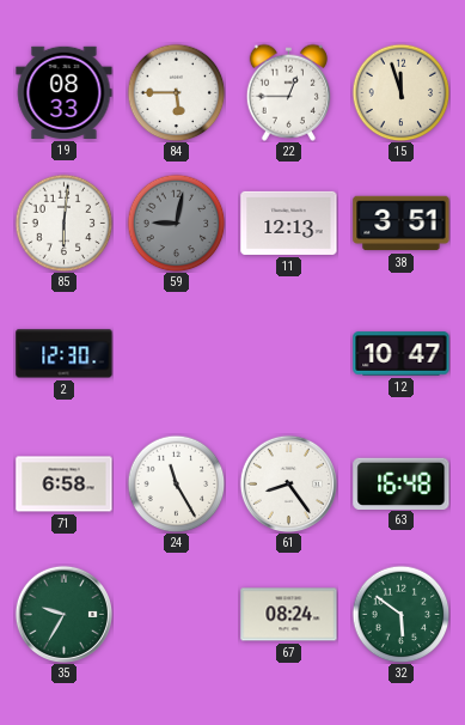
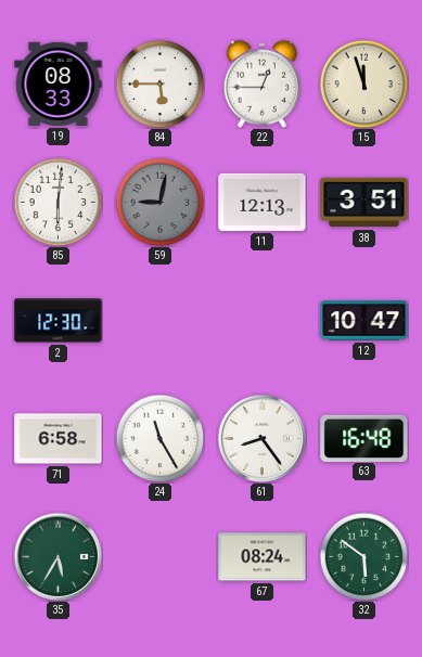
35: 9:35 -> 5:35 (57, 556)
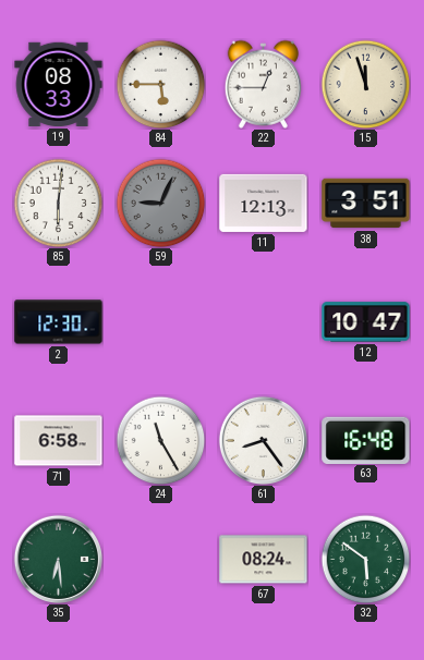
59: 9:02 -> 9:04 (160, 203)
35: 5:35 -> 6:29 (58, 559)
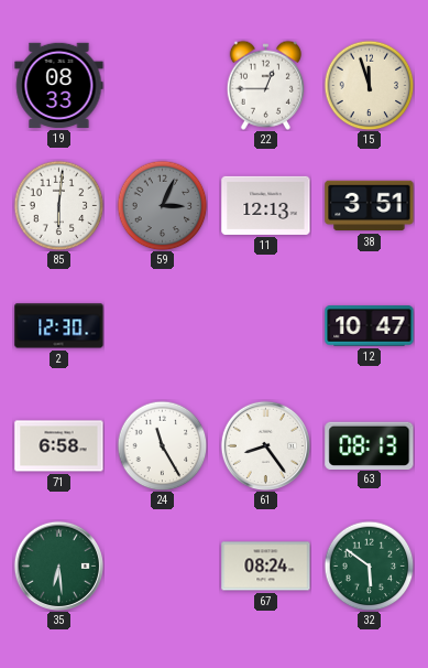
84: 5:45 -> none (160, 84)
59: 9:04 -> 3:04 (162, 205)
63: 16:48 -> 08:13 (370, 445)
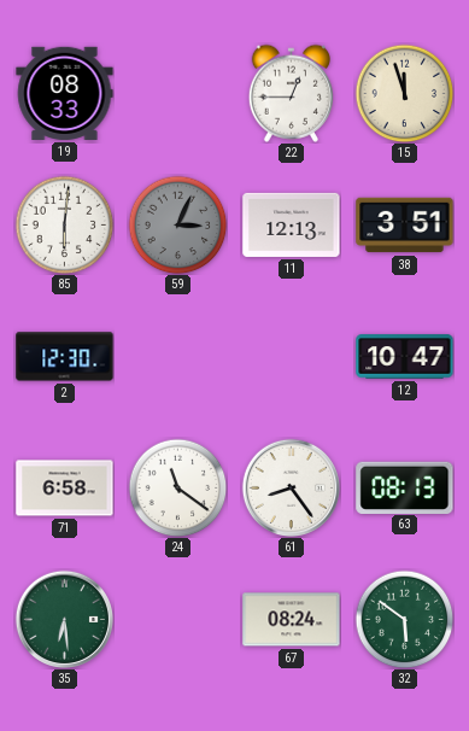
24: 11:25 -> 11:21 (177, 487)
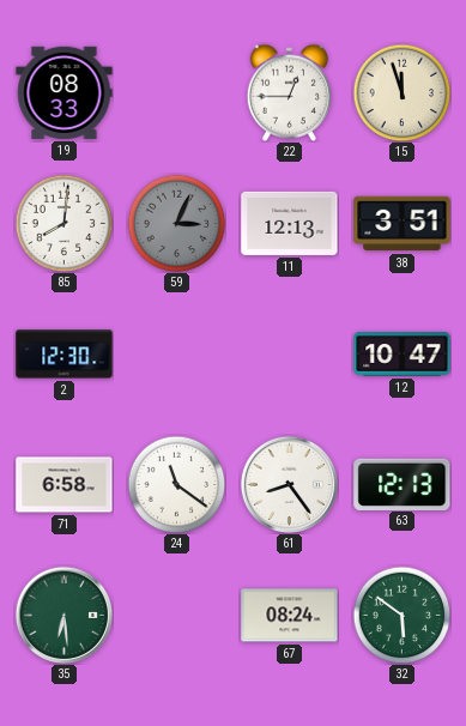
85: 6:01 -> 8:01 (63, 223)
63: 08:13 -> 12:13 (403, 484)
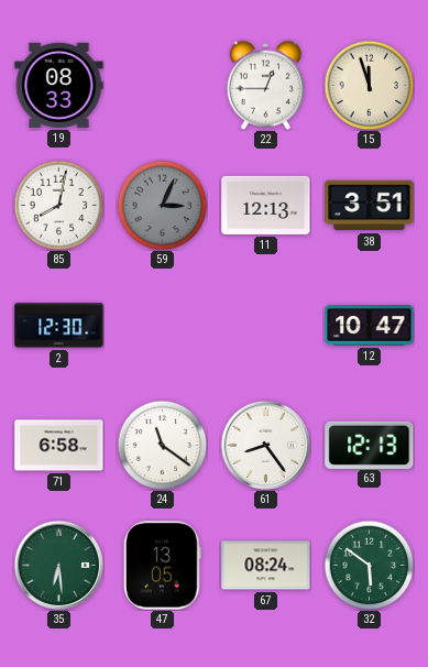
85: 8:01 -> 8:02 (58, 205)
47: none -> 13:05 (163, 566)
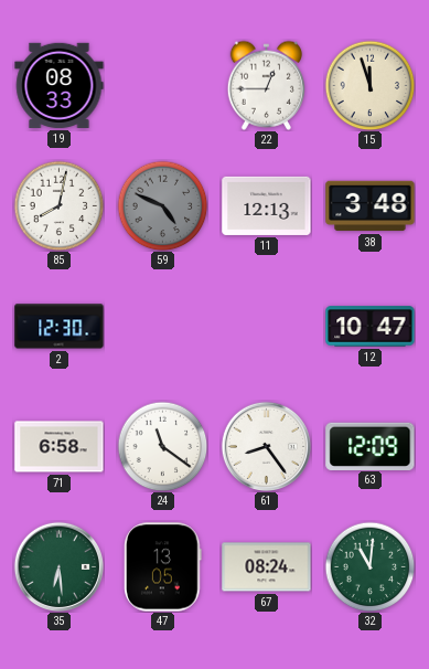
59: 3:04 -> 4:49 (162, 205)
38: 3:51 -> 3:48 (371, 206)
63: 12:13 -> 12:09 (371, 446)
32: 5:51 -> 11:01 (369, 566)
